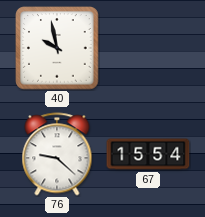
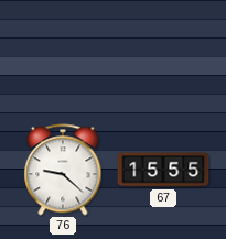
40: 9:58 -> none (57, 48)
67: 15:54 -> 15:55 (163, 170)
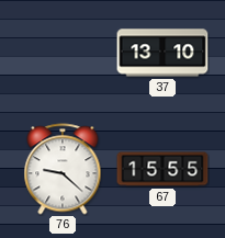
37: none -> 13:10 (162, 53)
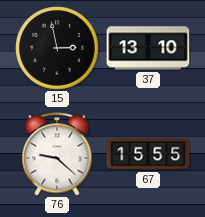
15: none -> 2:58 (58, 49)
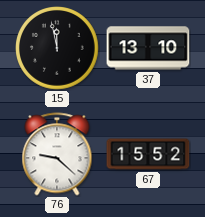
15: 2:58 -> 11:58 (58, 49)
67: 15:55 -> 15:52 (148, 154)
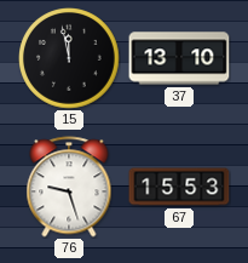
76: 9:22 -> 9:27 (69, 187)
67: 15:52 -> 15:53 (179, 187)
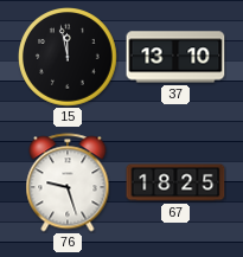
67: 15:53 -> 18:25 (175, 182)
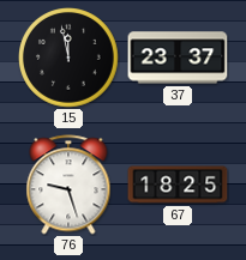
37: 13:10 -> 23:37 (178, 58)
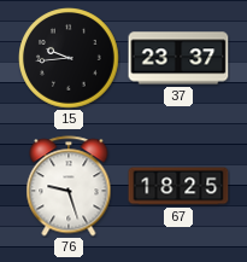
15: 11:58 -> 9:44 (70, 59)
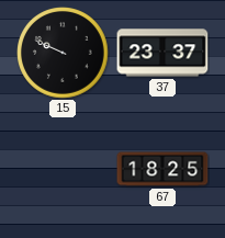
15: 9:44 -> 9:49 (64, 54)
76: 9:27 -> none (69, 186)
